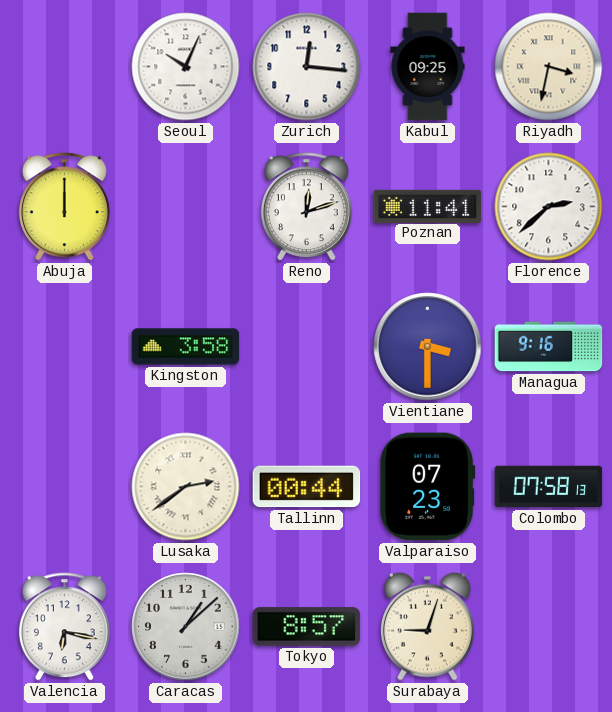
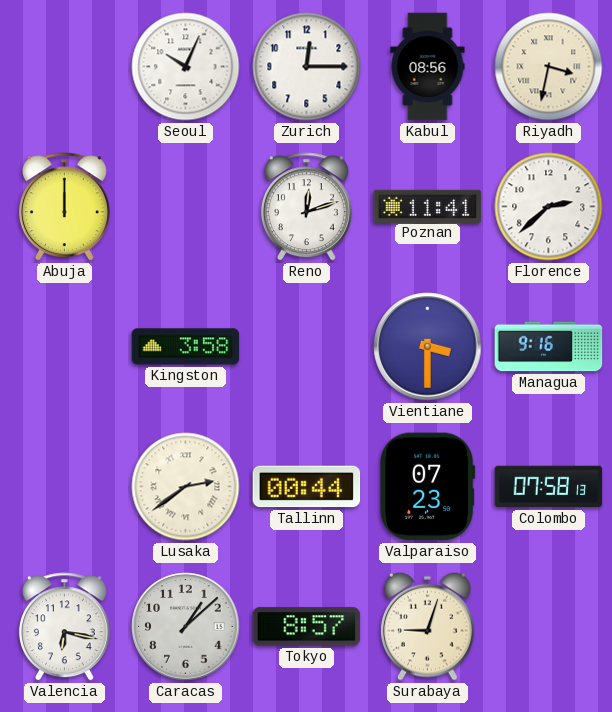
Zurich: 12:16 -> 12:15 (307, 67)
Kabul: 09:25 -> 08:56 (428, 67)
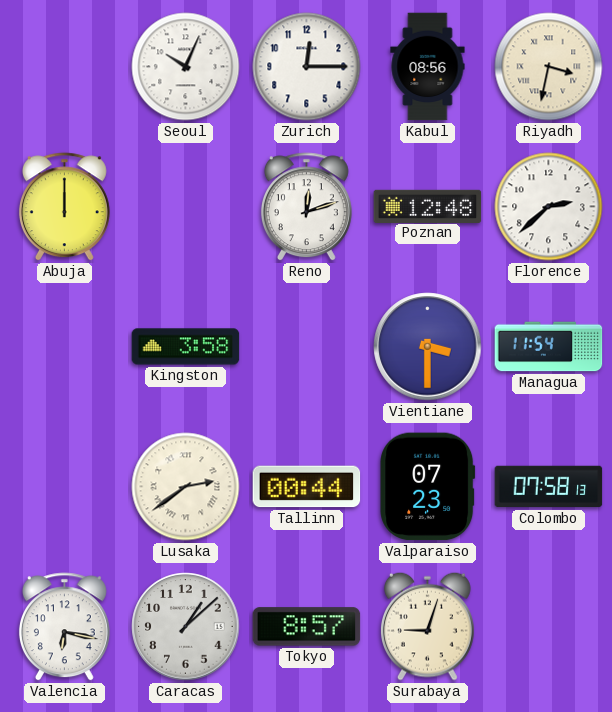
Poznan: 11:41 -> 12:48 (428, 206)
Managua: 9:16 -> 11:54 (549, 347)
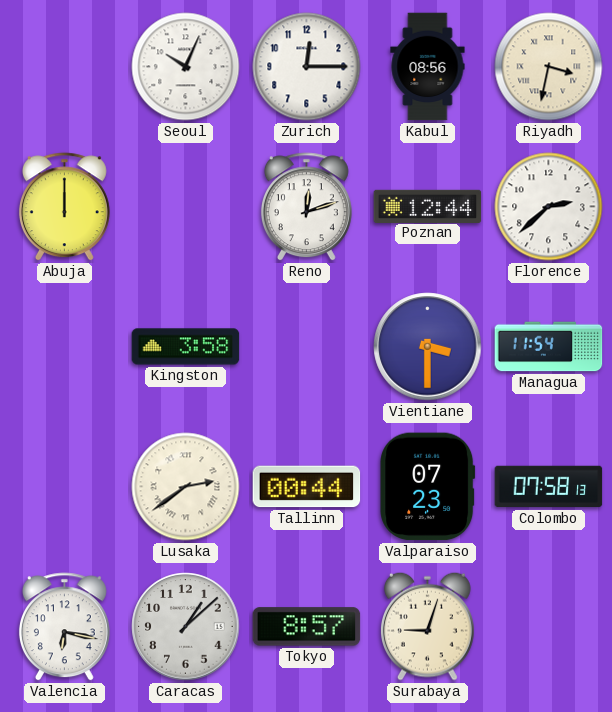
Poznan: 12:48 -> 12:44 (428, 206)
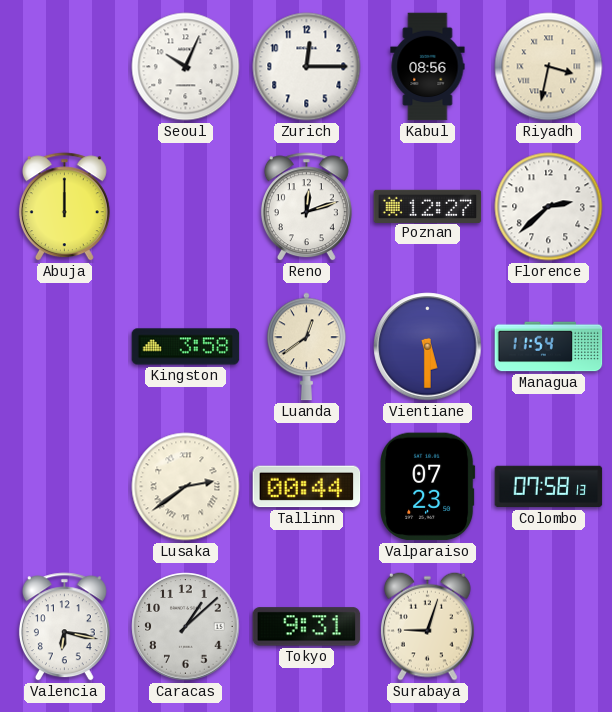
Poznan: 12:44 -> 12:27 (428, 206)
Luanda: none -> 12:39 (307, 347)
Vientiane: 3:30 -> 5:30 (428, 347)
Tokyo: 8:57 -> 9:31 (307, 627)
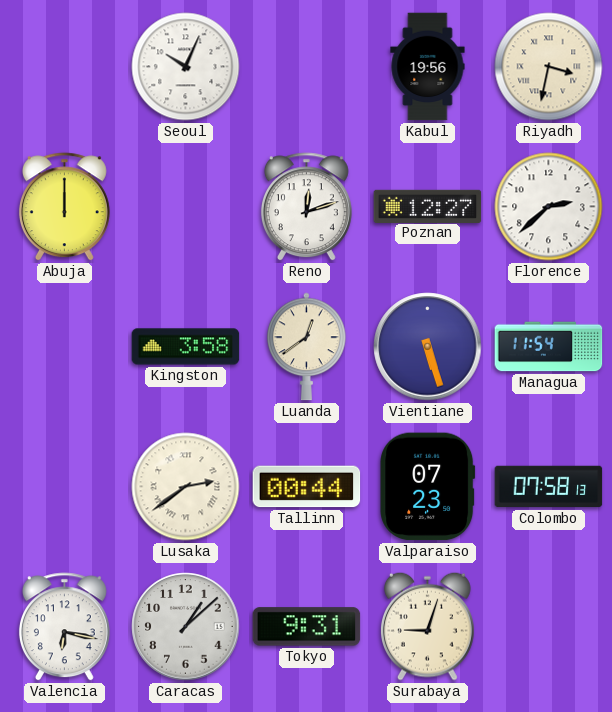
Zurich: 12:15 -> none (307, 67)
Kabul: 08:56 -> 19:56 (428, 67)
Vientiane: 5:30 -> 5:27 (428, 347)
